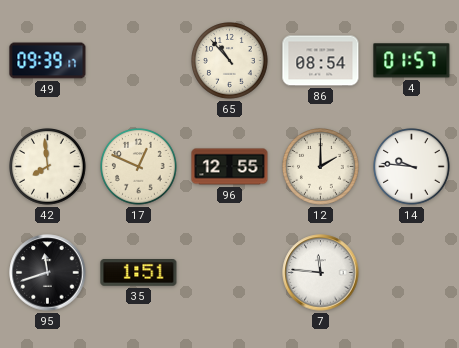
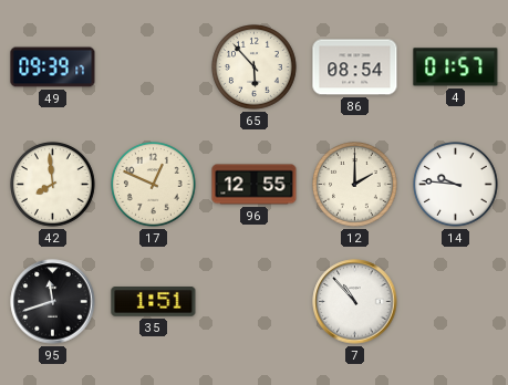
65: 10:53 -> 5:53 (255, 67)
7: 11:46 -> 10:53 (355, 302)
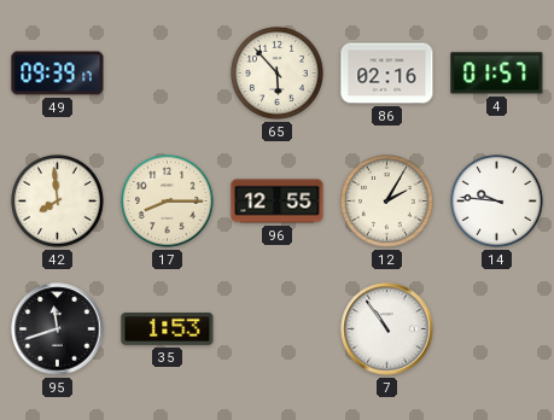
86: 08:54 -> 02:16 (387, 74)
17: 12:49 -> 8:15 (168, 202)
12: 2:00 -> 2:05 (387, 202)
35: 1:51 -> 1:53 (168, 329)
7: 10:53 -> 10:54 (387, 329)
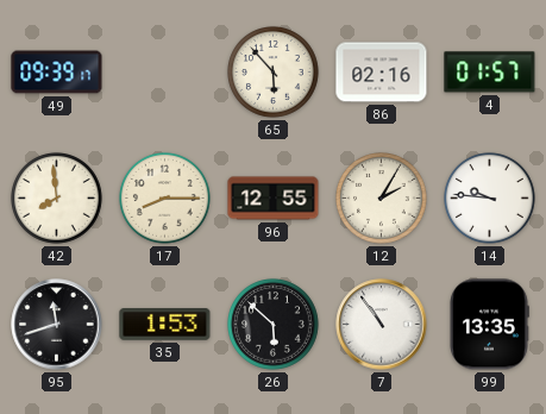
26: none -> 5:52 (274, 325)
99: none -> 13:35 (489, 325)
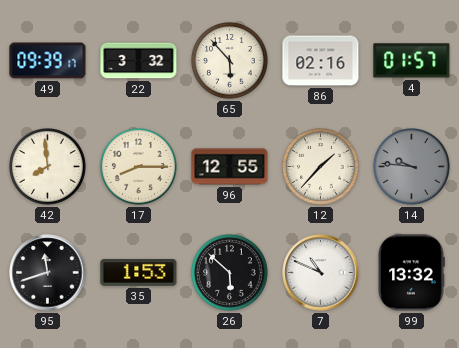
22: none -> 3:32 (139, 61)
12: 2:05 -> 1:37 (321, 167)
14 dial: white -> grey (412, 167)
7: 10:54 -> 10:49 (321, 273)
99: 13:35 -> 13:32 (411, 273)
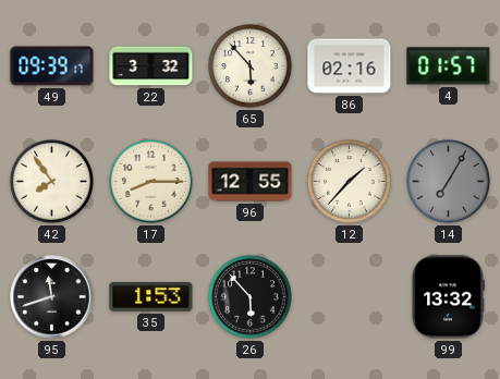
42: 7:59 -> 7:54 (52, 182)
14: 9:46 -> 7:05 (449, 182)
26: 5:52 -> 5:53 (251, 297)
7: 10:49 -> none (321, 273)
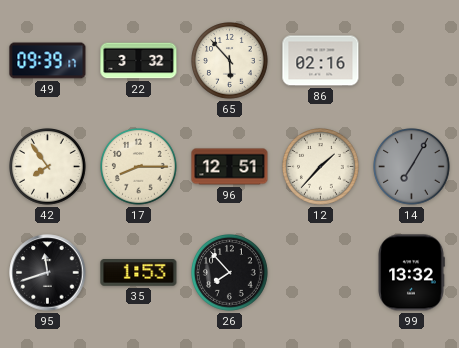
4: 01:57 -> none (449, 66)
96: 12:55 -> 12:51 (230, 167)
26: 5:53 -> 7:53 (230, 273)
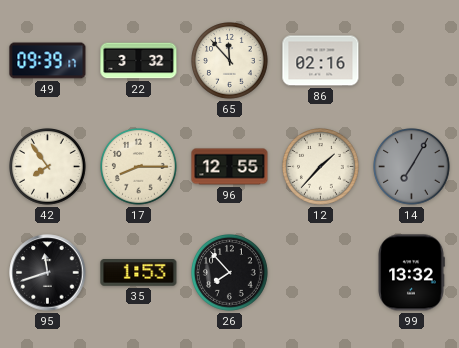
65: 5:53 -> 11:53 (230, 61)
96: 12:51 -> 12:55 (230, 167)
